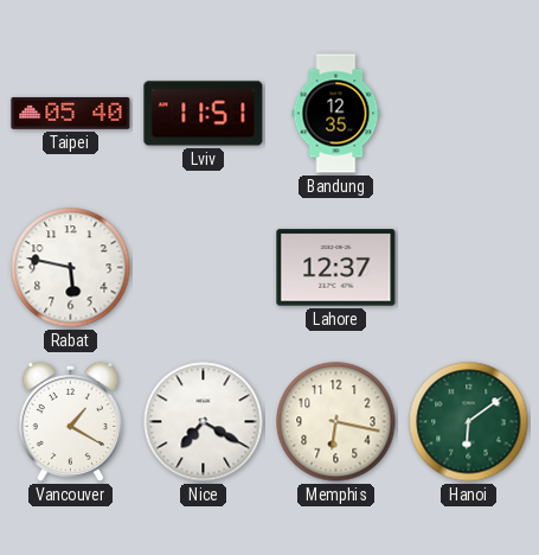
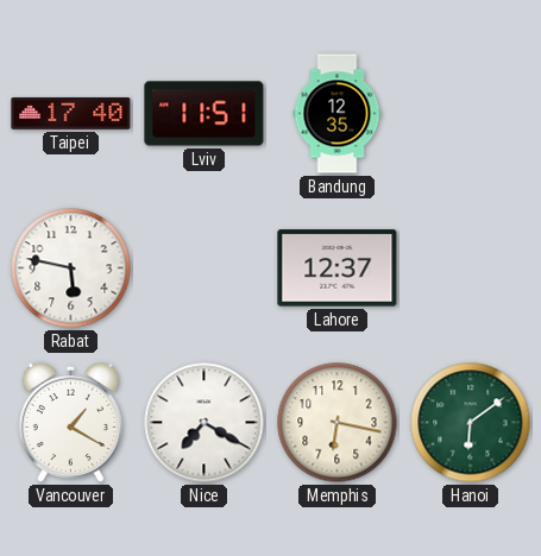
Taipei: 05:40 -> 17:40 (71, 114)
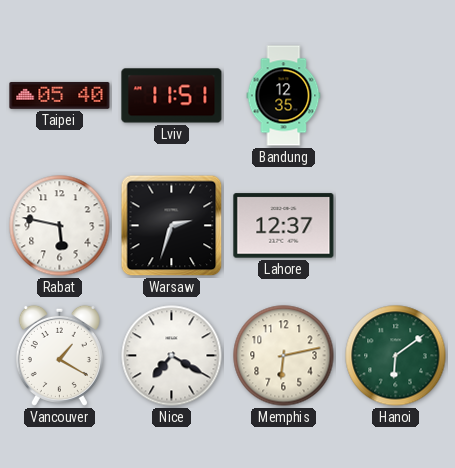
Taipei: 17:40 -> 05:40 (60, 96)
Warsaw: none -> 2:33 (172, 226)
Memphis: 6:17 -> 6:13 (284, 356)
